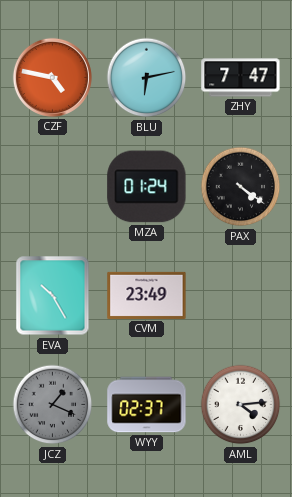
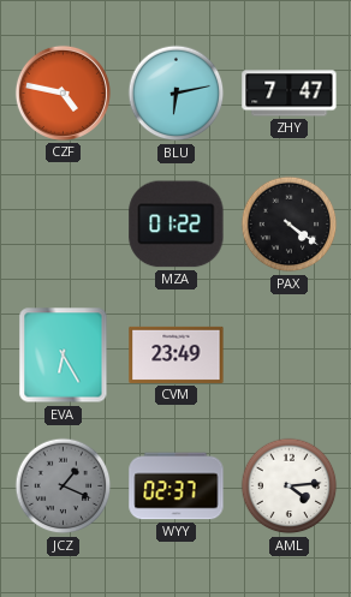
MZA: 01:24 -> 01:22 (177, 225)
EVA: 10:25 -> 6:25 (64, 356)
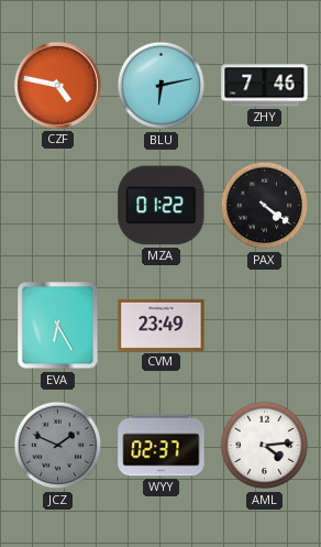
ZHY: 7:47 -> 7:46 (265, 86)
JCZ: 1:19 -> 1:49 (58, 446)
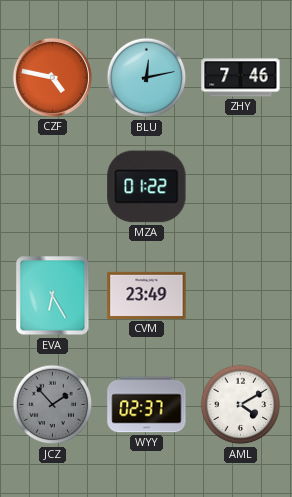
BLU: 6:13 -> 12:13 (147, 78)
PAX: 4:21 -> none (265, 206)
JCZ: 1:49 -> 1:53 (53, 405)
AML: 4:14 -> 4:10 (241, 405)
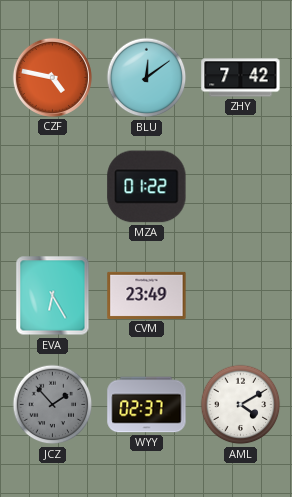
BLU: 12:13 -> 12:09 (147, 78)
ZHY: 7:46 -> 7:42 (241, 78)
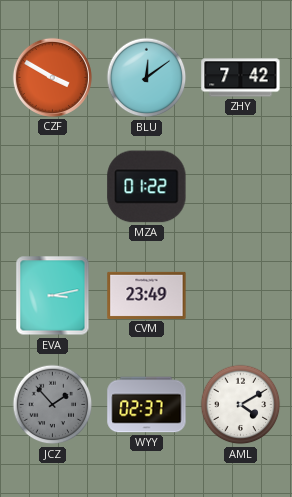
CZF: 4:47 -> 3:50 (52, 77)
EVA: 6:25 -> 3:13 (53, 296)
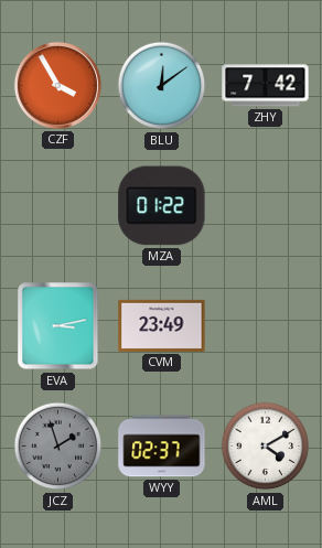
CZF: 3:50 -> 3:55 (57, 85)
JCZ: 1:53 -> 1:57 (58, 447)
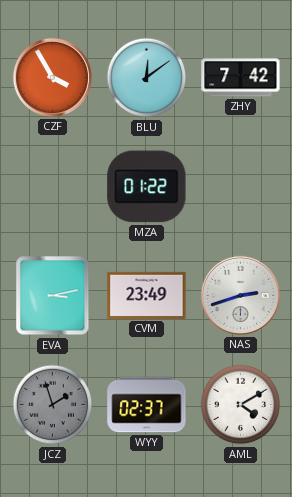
NAS: none -> 2:42 (240, 295)
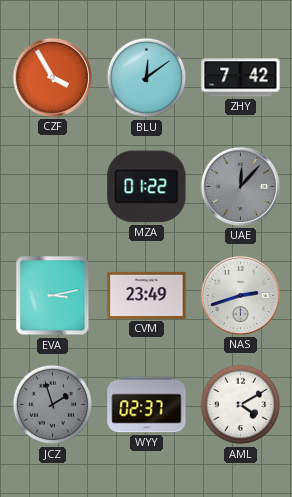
UAE: none -> 12:07 (240, 186)
